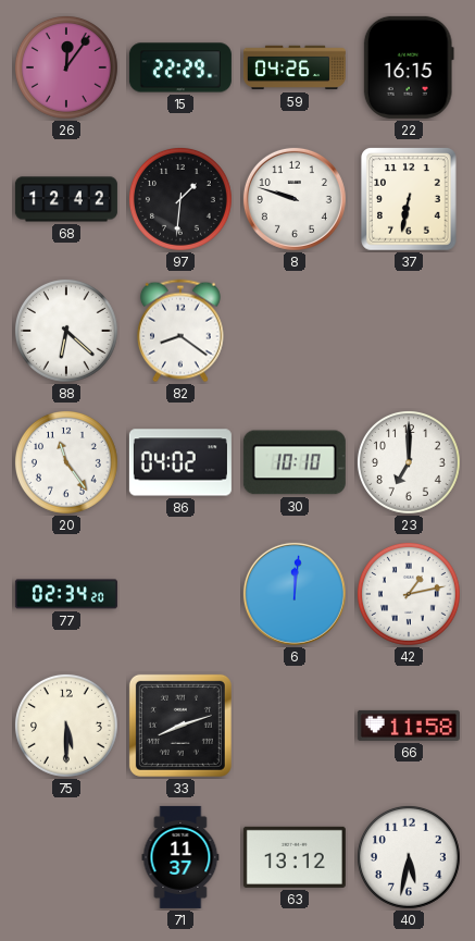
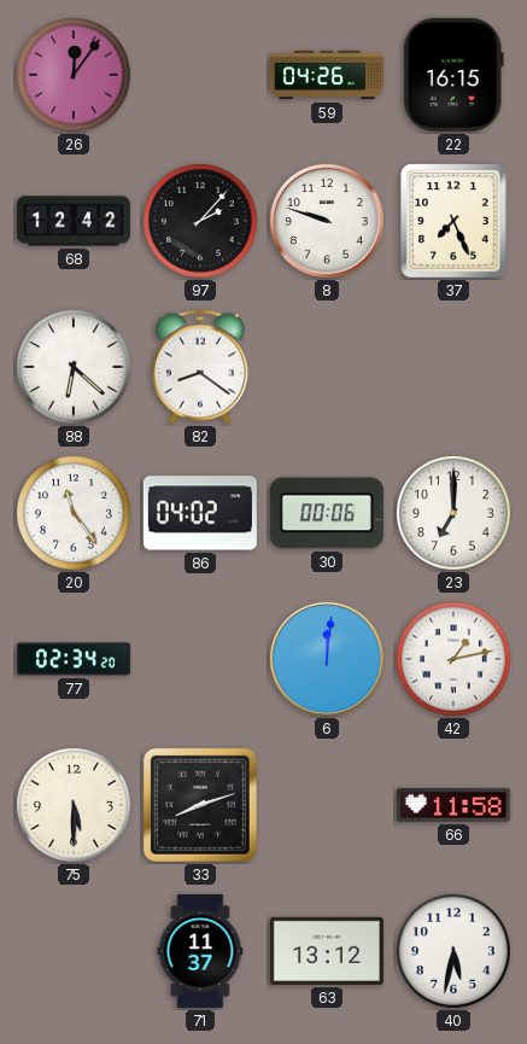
15: 22:29 -> none (180, 67)
97: 1:31 -> 2:07 (200, 221)
37: 6:32 -> 7:26 (455, 221)
30: 10:10 -> 00:06 (327, 513)
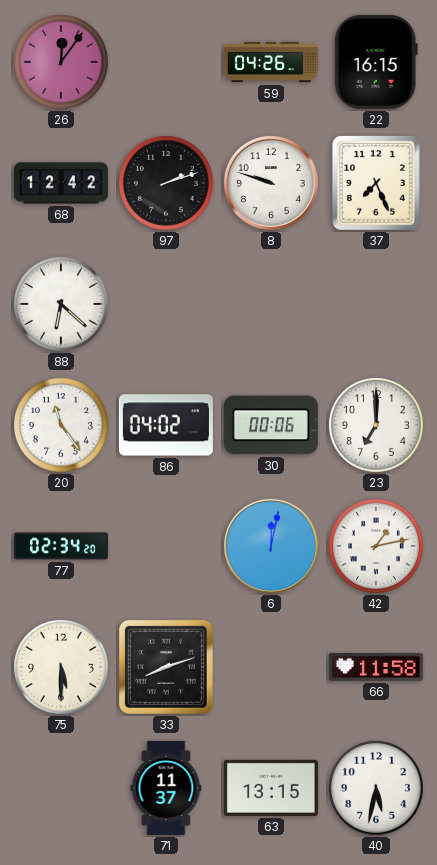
97: 2:07 -> 2:12 (166, 183)
82: 8:21 -> none (200, 367)
6: 12:01 -> 12:02 (271, 546)
63: 13:12 -> 13:15 (271, 788)
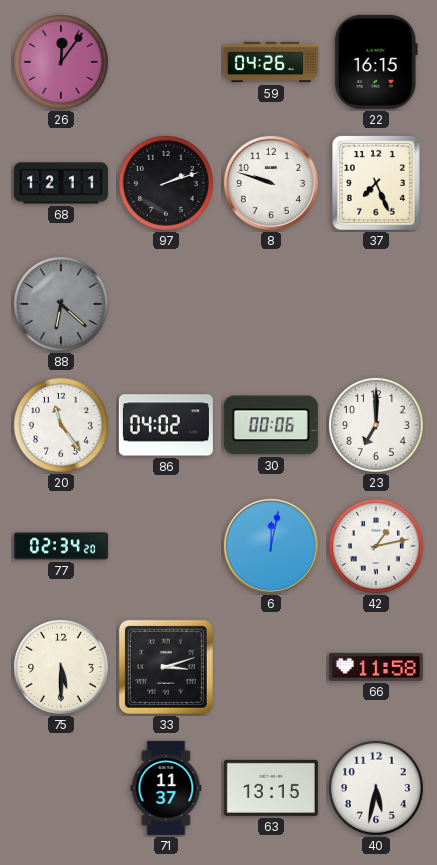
68: 12:42 -> 12:11 (61, 183)
88 dial: white -> grey (61, 304)
33: 8:12 -> 3:12 (166, 667)
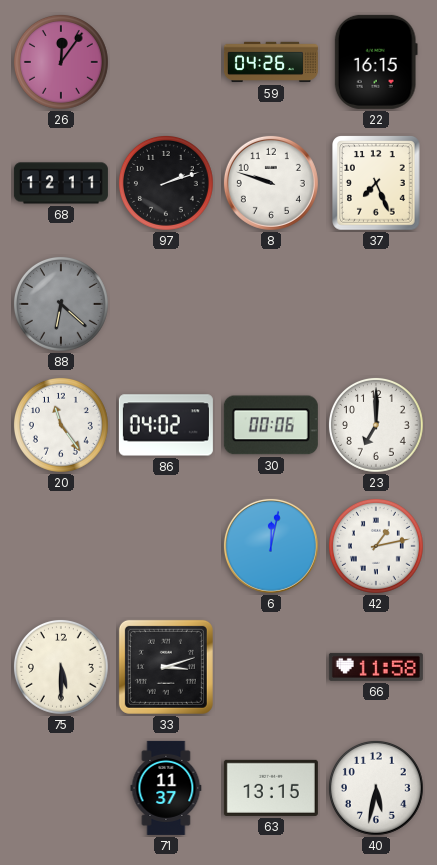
77: 02:34 -> none (61, 546)
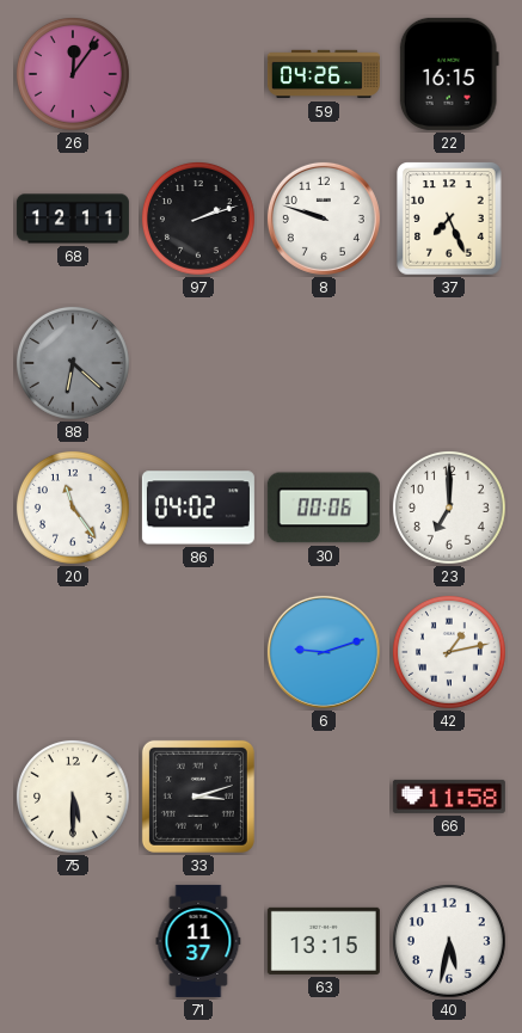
6: 12:02 -> 9:12 (324, 652)
